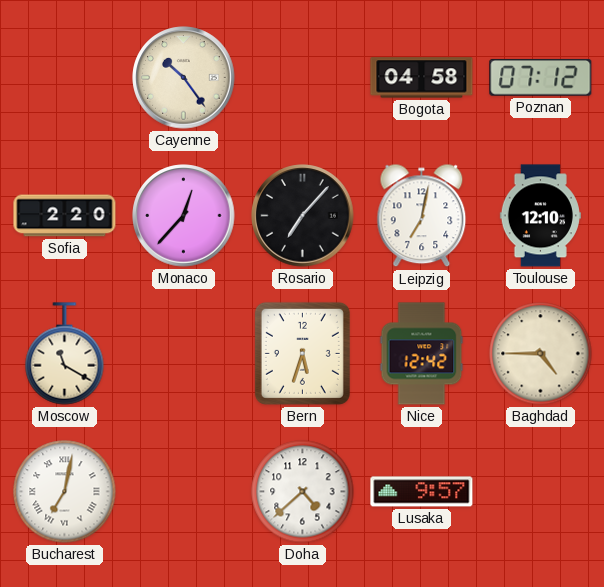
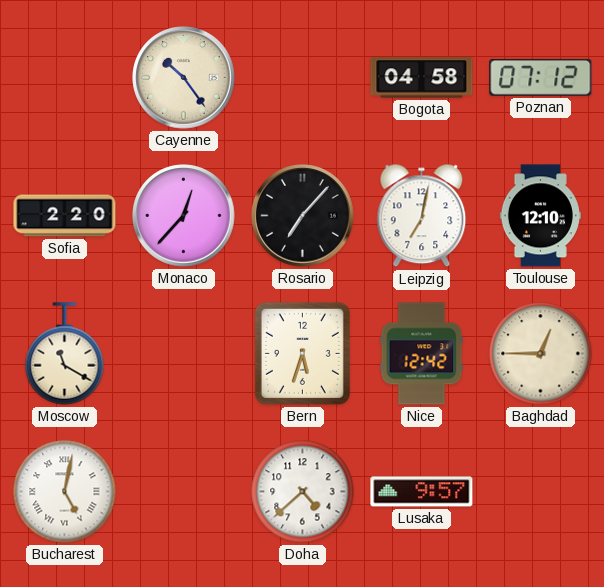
Baghdad: 4:45 -> 12:45 (541, 354)
Bucharest: 7:02 -> 5:02 (65, 492)
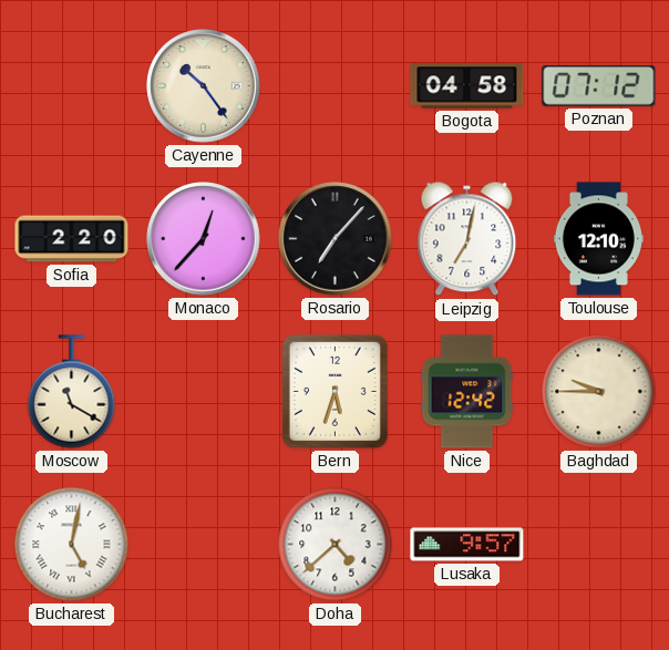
Baghdad: 12:45 -> 9:45 (599, 392)
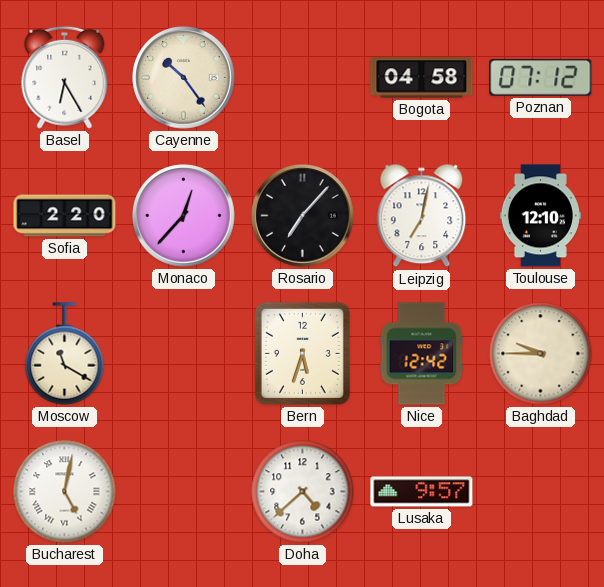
Basel: none -> 6:25 (65, 77)
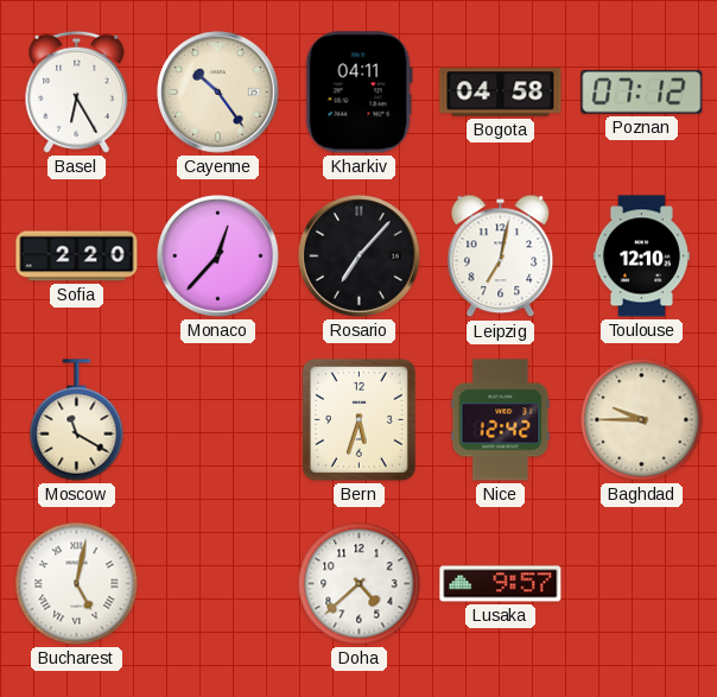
Kharkiv: none -> 04:11 (358, 93)
